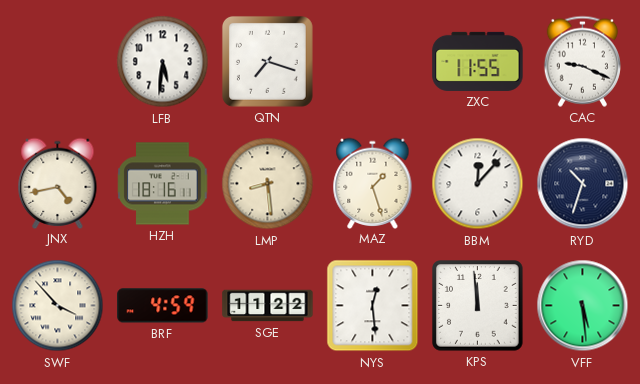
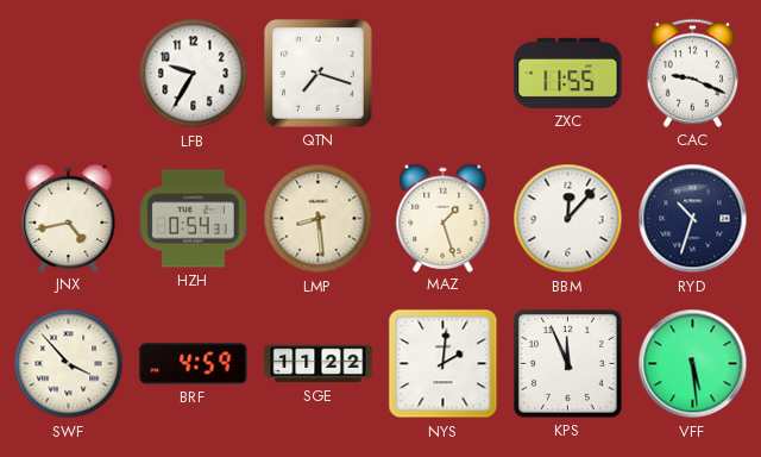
LFB: 5:31 -> 9:35 (194, 74)
HZH: 18:16 -> 0:54 (194, 219)
NYS: 12:29 -> 2:01 (444, 364)
KPS: 11:59 -> 11:56 (568, 364)
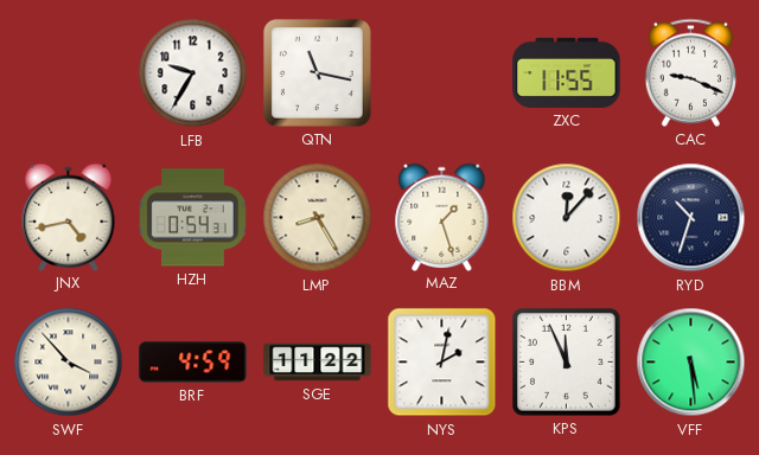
QTN: 7:18 -> 11:17 (317, 72)
LMP: 8:29 -> 8:25 (318, 218)
NYS: 2:01 -> 2:02 (442, 363)
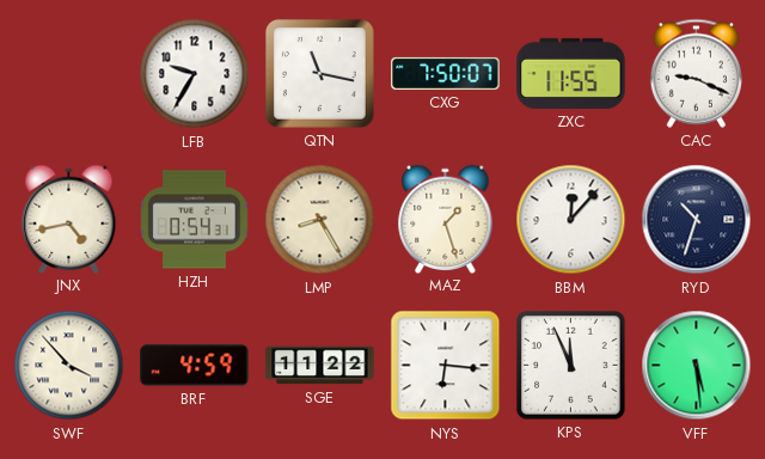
CXG: none -> 7:50 (446, 73)
NYS: 2:02 -> 6:16 (446, 366)
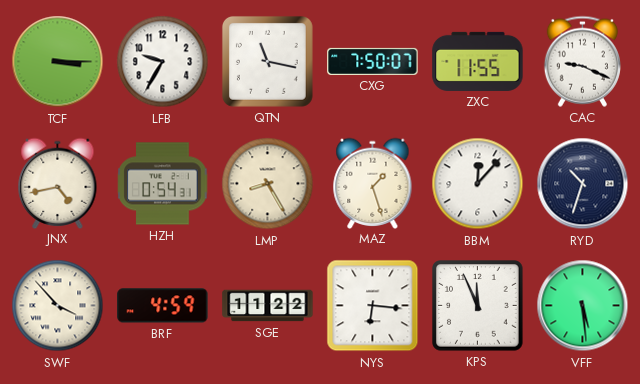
TCF: none -> 3:15 (58, 62)
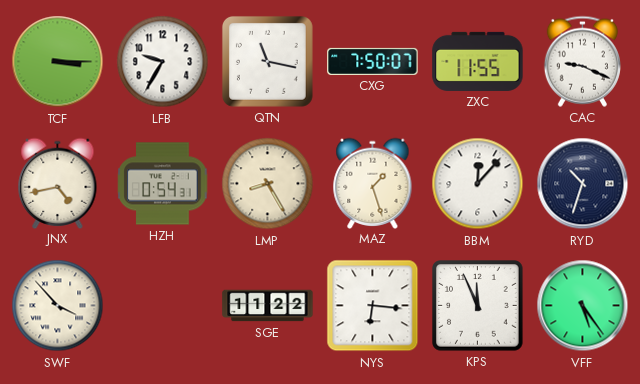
BRF: 4:59 -> none (163, 306)
VFF: 5:29 -> 5:24 (583, 306)
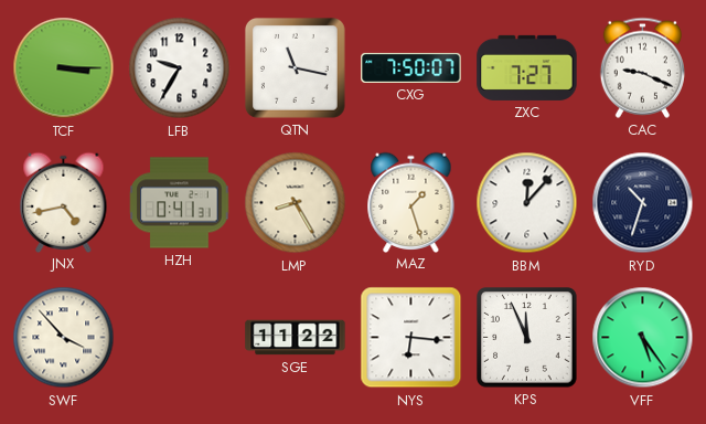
ZXC: 11:55 -> 7:27 (527, 67)
HZH: 0:54 -> 0:41 (180, 203)
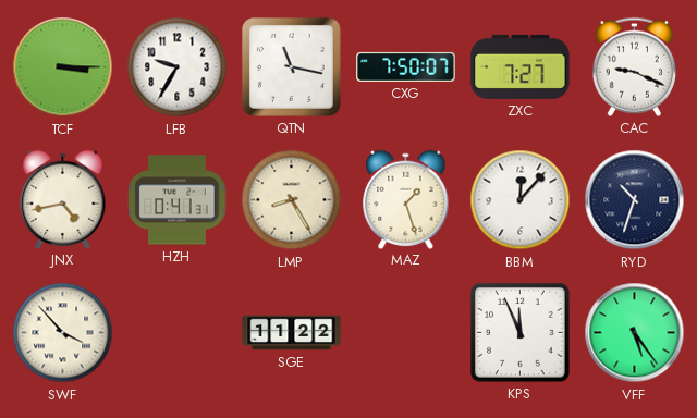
NYS: 6:16 -> none (411, 338)
